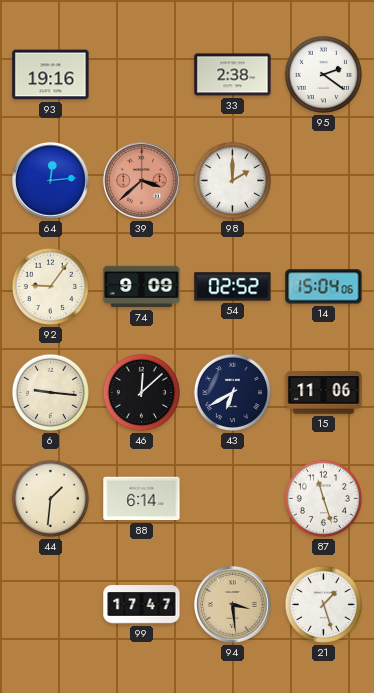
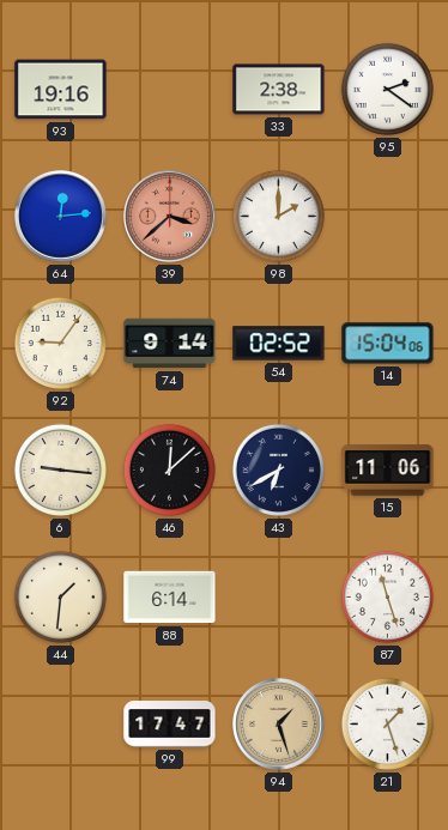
74: 9:09 -> 9:14 (170, 344)
94: 3:29 -> 1:27 (279, 725)
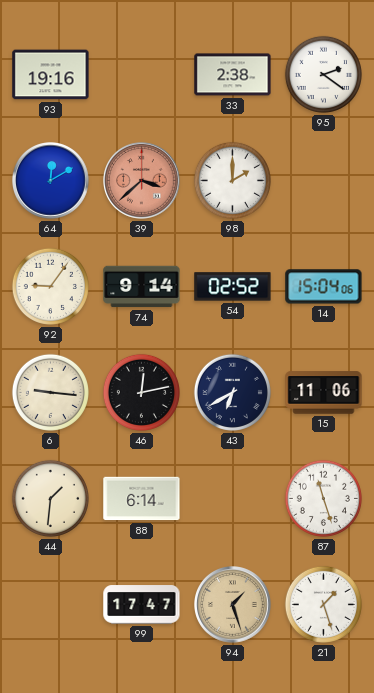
64: 12:14 -> 12:10 (51, 181)
46: 12:08 -> 12:13 (141, 392)
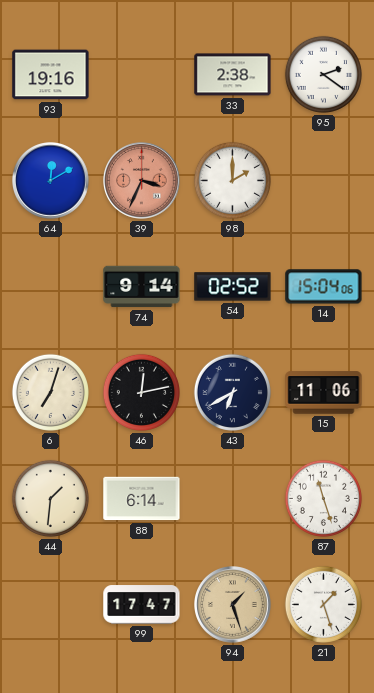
39: 3:38 -> 3:34 (142, 181)
92: 9:06 -> none (50, 286)
6: 9:16 -> 7:03 (50, 392)
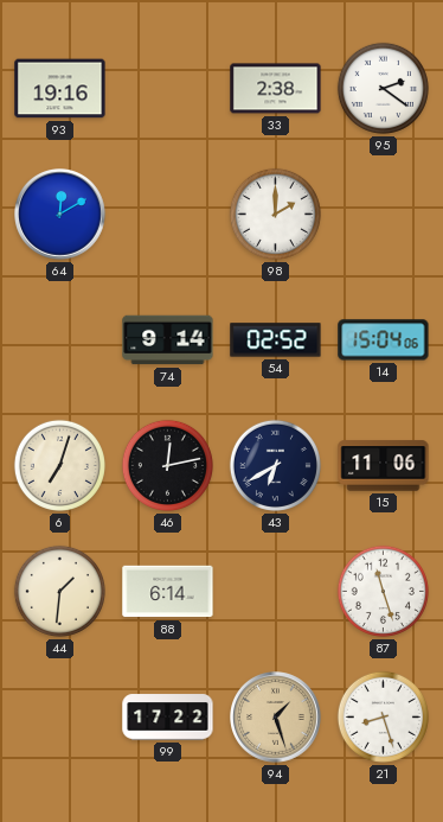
39: 3:34 -> none (142, 181)
99: 17:47 -> 17:22 (168, 718)
21: 1:27 -> 8:27 (383, 716)
